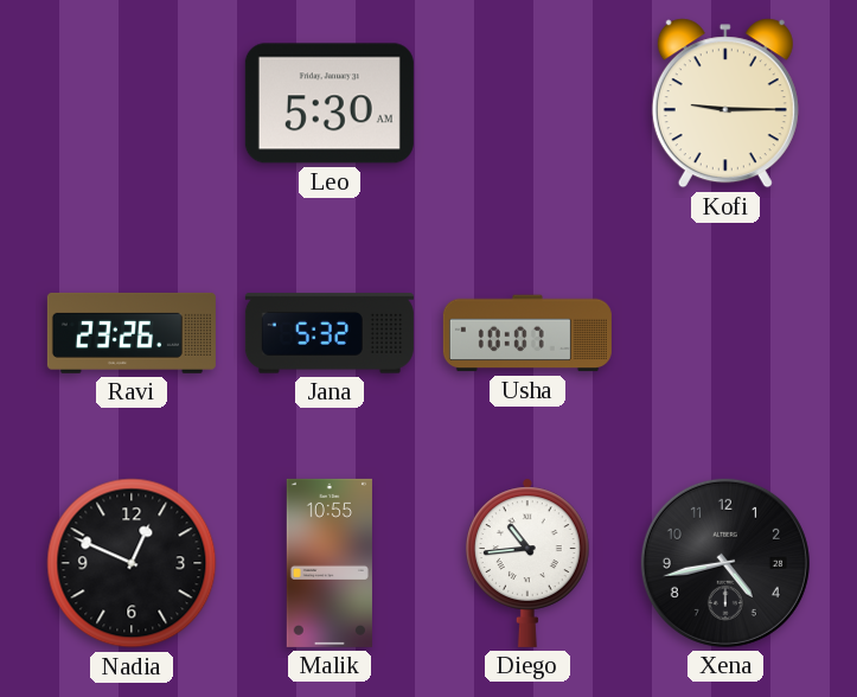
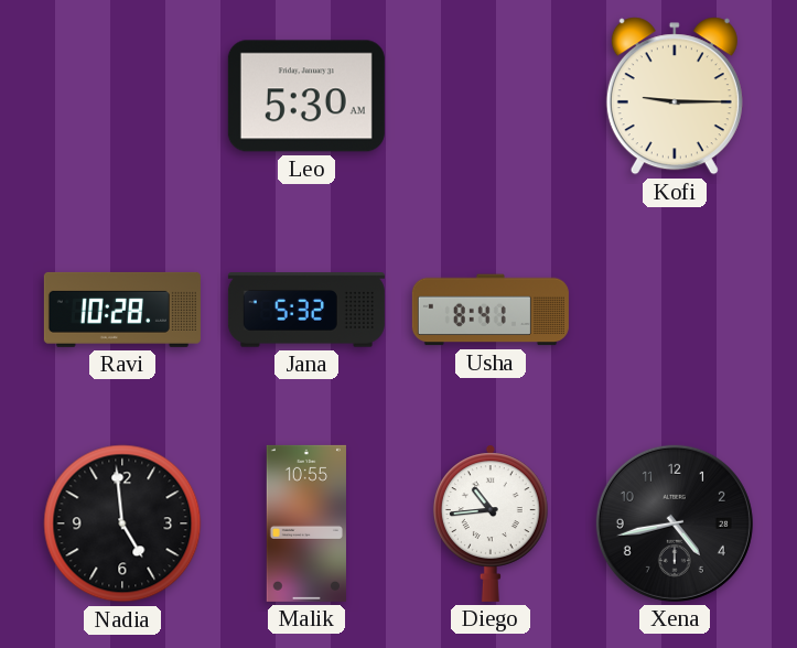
Ravi: 23:26 -> 10:28 (122, 310)
Usha: 10:07 -> 8:41 (491, 310)
Nadia: 12:49 -> 4:59 (122, 523)
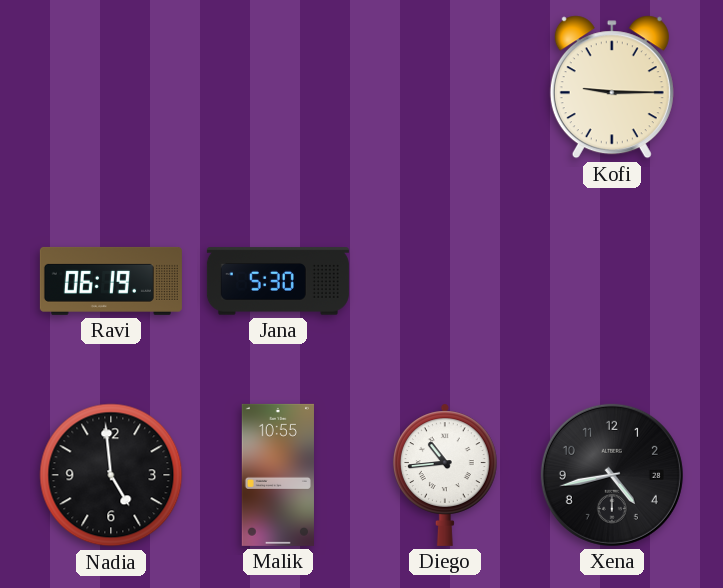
Leo: 5:30 -> none (306, 96)
Ravi: 10:28 -> 06:19 (111, 281)
Jana: 5:32 -> 5:30 (278, 281)
Usha: 8:41 -> none (491, 310)
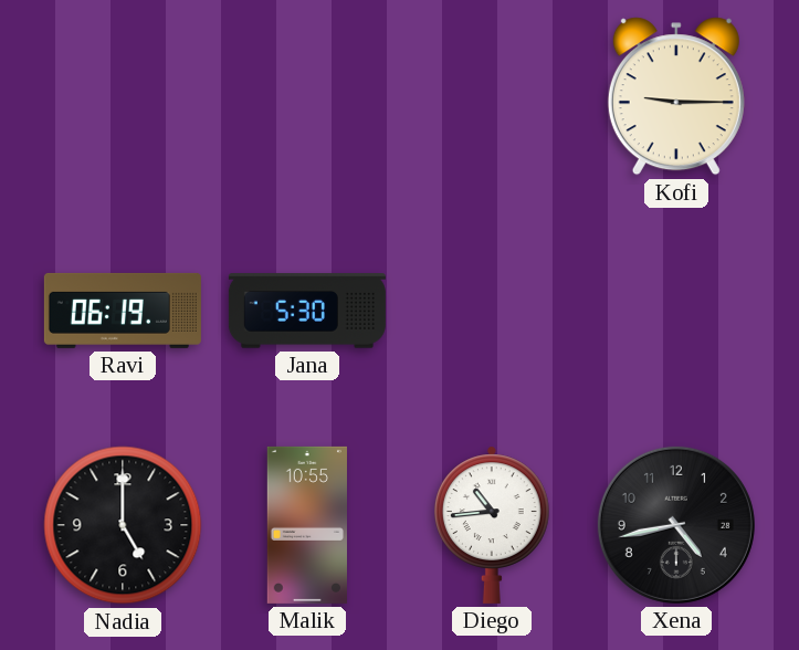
Nadia: 4:59 -> 5:00 (123, 525)
